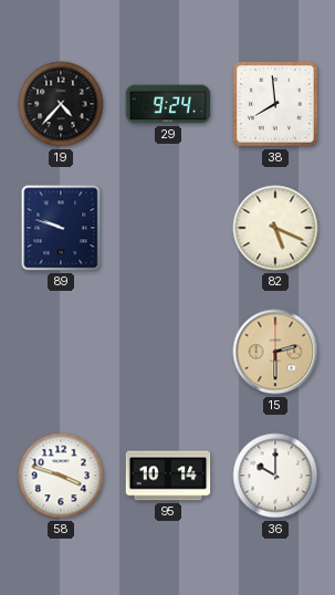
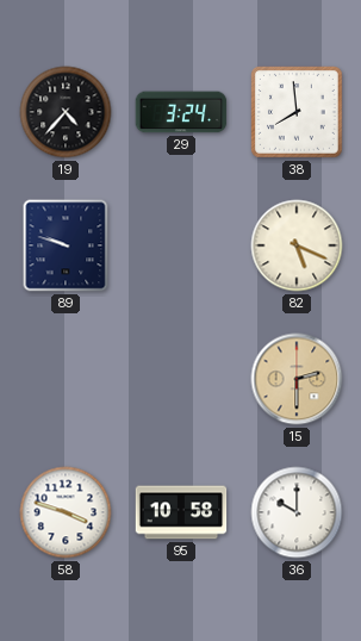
29: 9:24 -> 3:24 (181, 112)
95: 10:14 -> 10:58 (181, 512)
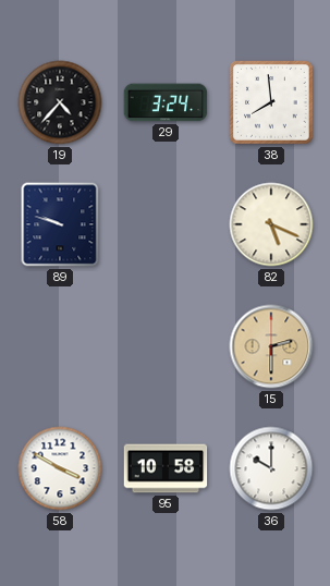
58: 3:48 -> 3:50 (60, 468)
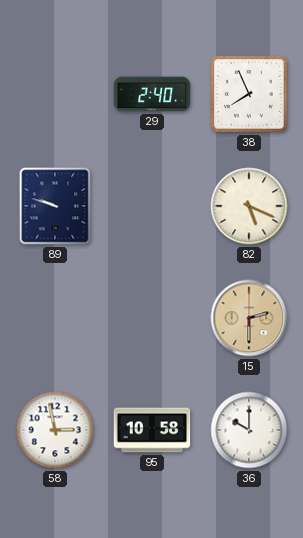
19: 4:37 -> none (60, 102)
29: 3:24 -> 2:40 (152, 94)
38: 7:59 -> 7:56 (250, 95)
58: 3:50 -> 2:58 (55, 430)
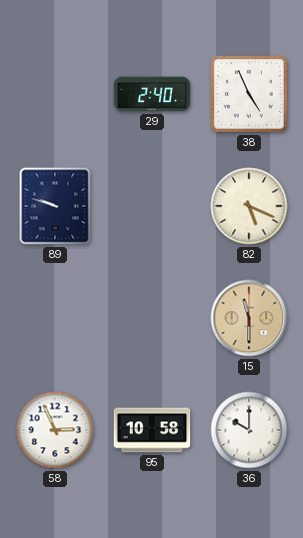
38: 7:56 -> 4:56 (250, 95)
15: 2:30 -> 11:30 (249, 318)
58: 2:58 -> 2:56 (55, 430)
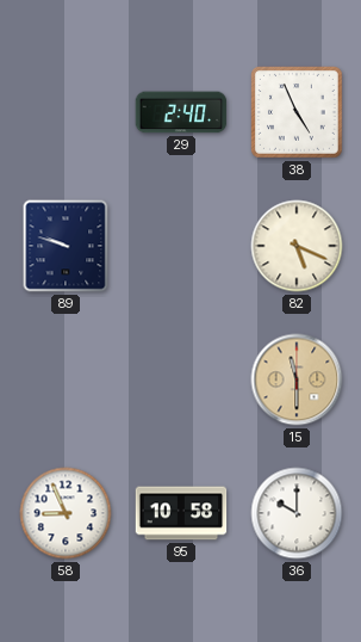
58: 2:56 -> 8:56 (66, 513)
